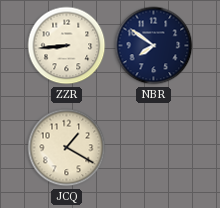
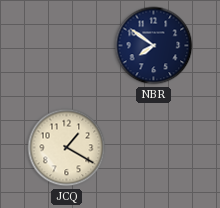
ZZR: 8:44 -> none (67, 46)
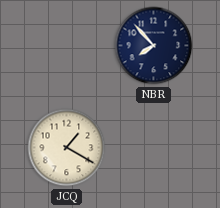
NBR: 7:51 -> 7:53 (154, 46)
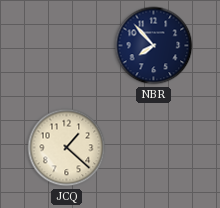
JCQ: 1:20 -> 1:22 (67, 148)
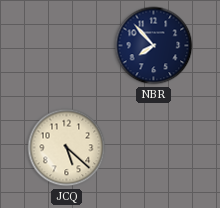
JCQ: 1:22 -> 5:22 (67, 148)
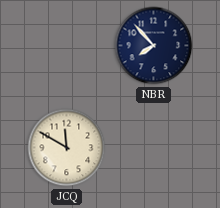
JCQ: 5:22 -> 11:50 (67, 148)
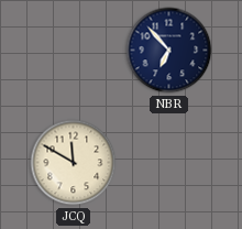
NBR: 7:53 -> 6:53 (169, 51)
